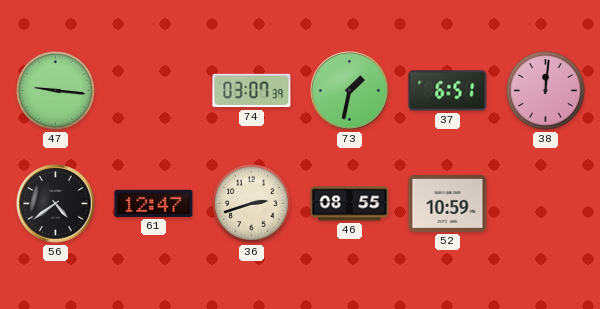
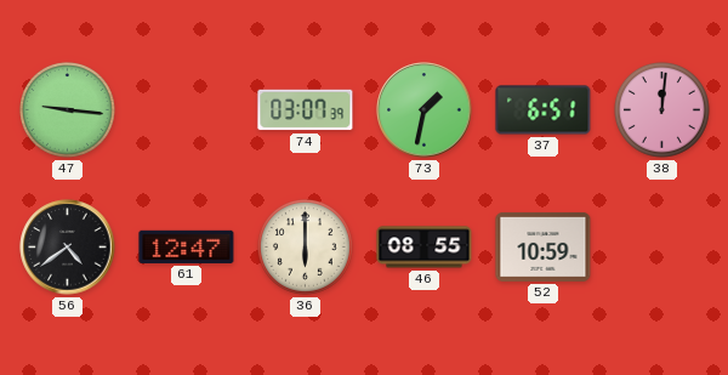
36: 2:42 -> 6:00 (306, 248)
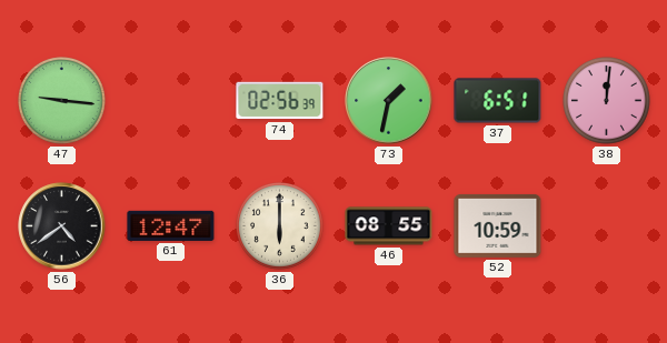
74: 03:07 -> 02:56 (280, 101)
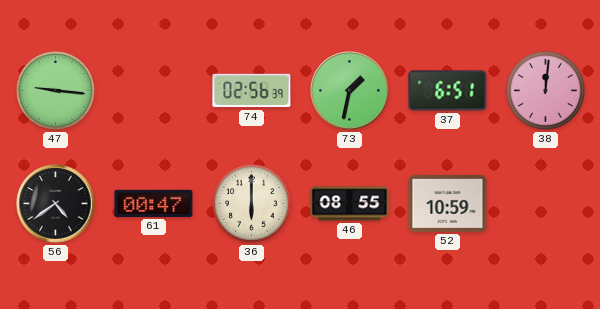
61: 12:47 -> 00:47 (154, 203)
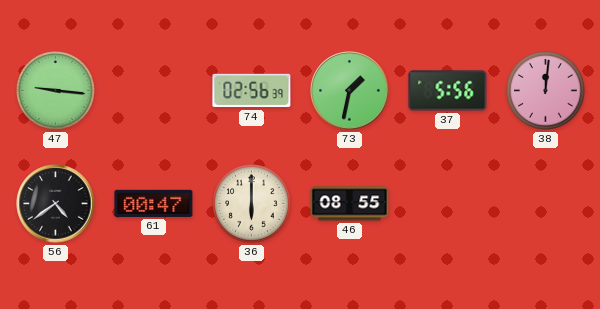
37: 6:51 -> 5:56 (448, 91)
52: 10:59 -> none (448, 203)
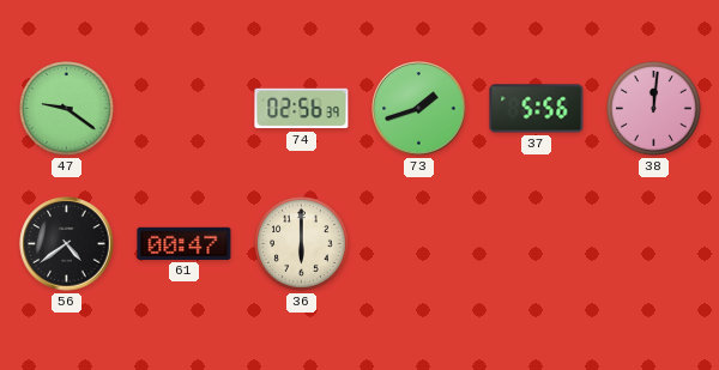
47: 9:16 -> 9:21 (67, 109)
73: 1:32 -> 1:42 (419, 109)
46: 08:55 -> none (350, 204)
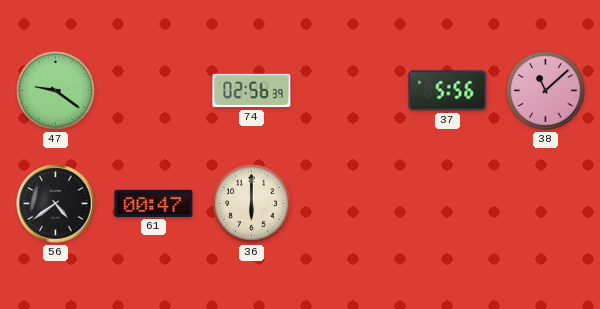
73: 1:42 -> none (419, 109)
38: 12:01 -> 11:08 (546, 91)
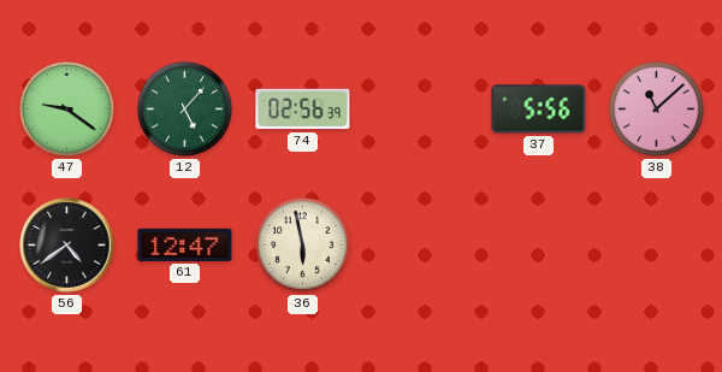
12: none -> 5:07 (185, 110)
61: 00:47 -> 12:47 (185, 244)
36: 6:00 -> 5:58 (303, 246)
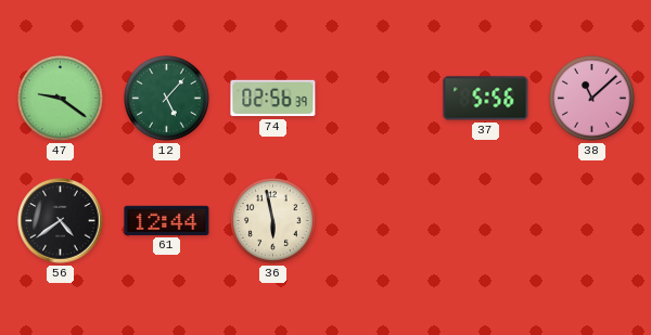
61: 12:47 -> 12:44 (167, 220)
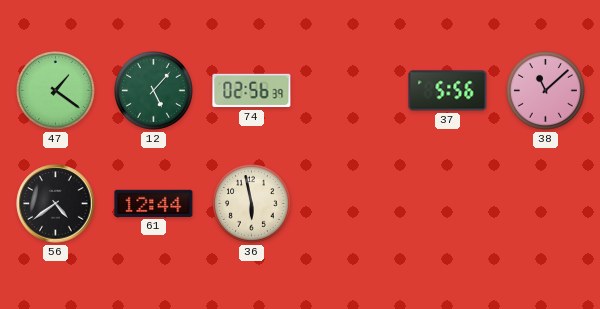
47: 9:21 -> 1:21 (56, 91)
